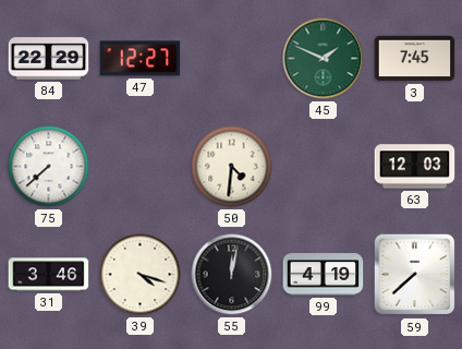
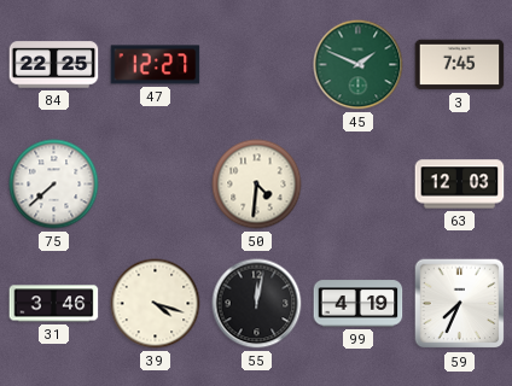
84: 22:29 -> 22:25 (54, 65)
59: 7:38 -> 7:34 (460, 304)
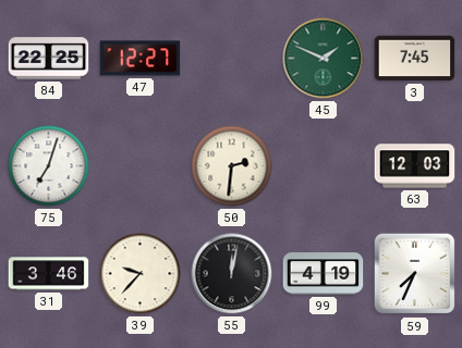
75: 7:38 -> 7:03 (49, 166)
50: 4:31 -> 2:31 (232, 166)
39: 4:18 -> 9:37 (141, 274)
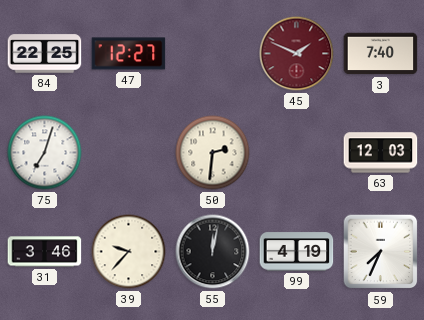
45 dial: green -> burgundy (297, 54)
3: 7:45 -> 7:40 (381, 54)
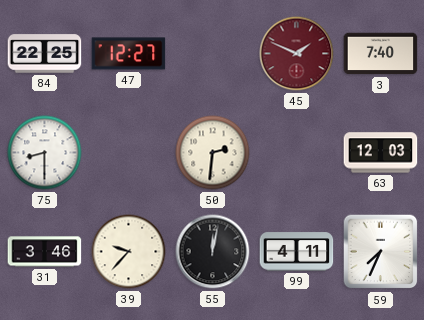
75: 7:03 -> 8:30 (45, 153)
99: 4:19 -> 4:11 (297, 252)
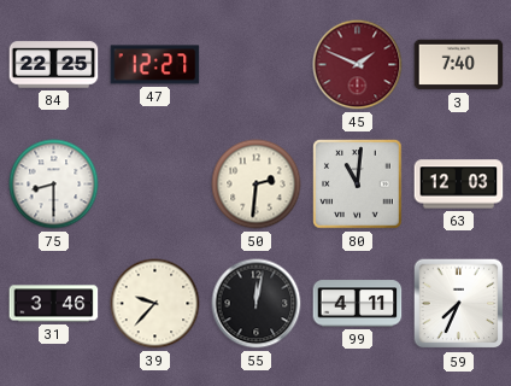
80: none -> 11:01 (358, 185)
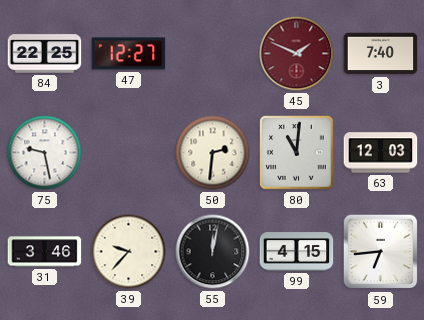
75: 8:30 -> 9:28 (45, 153)
99: 4:11 -> 4:15 (297, 252)
59: 7:34 -> 6:44 (381, 252)
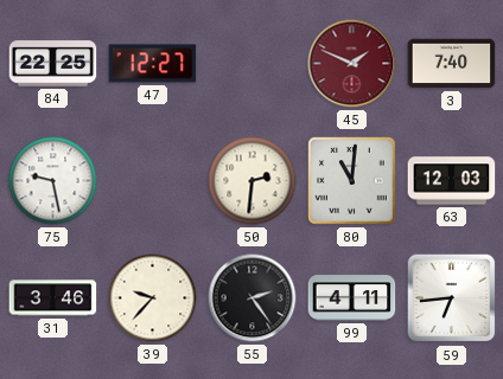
55: 12:02 -> 2:24 (253, 298)
99: 4:15 -> 4:11 (352, 298)
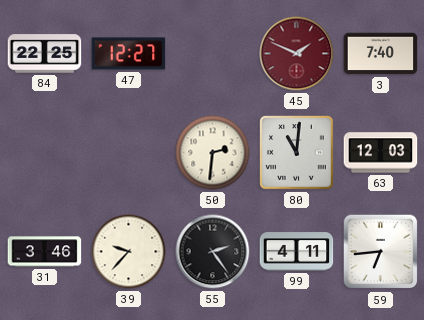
75: 9:28 -> none (53, 181)
